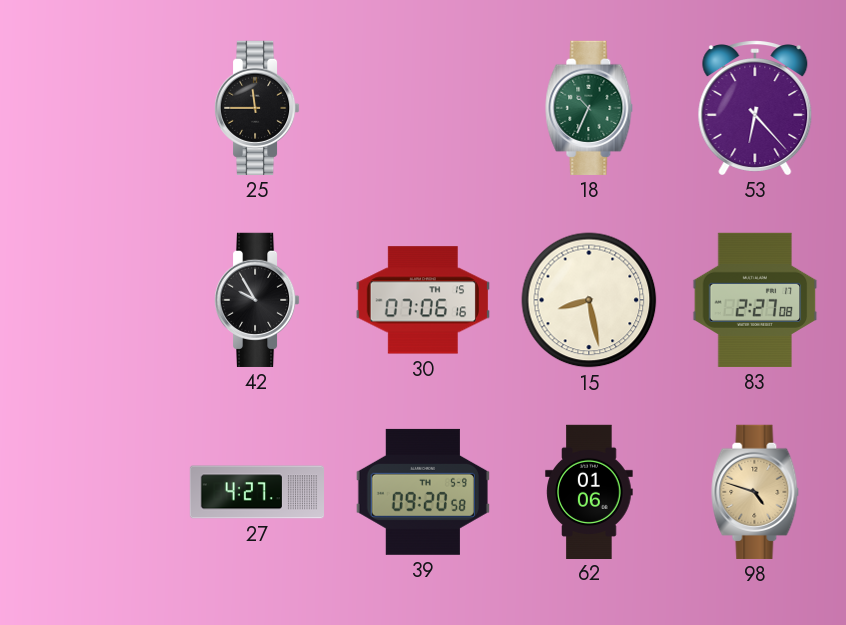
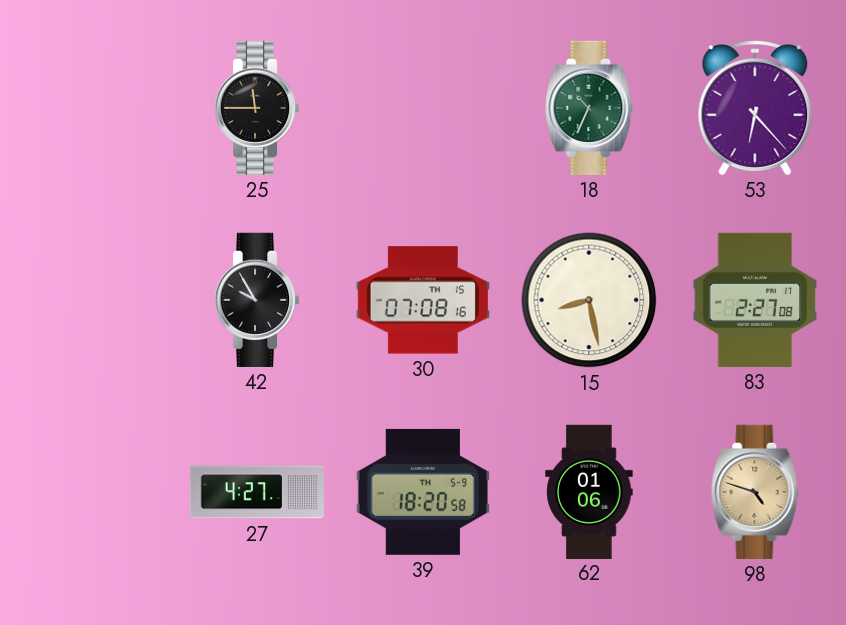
30: 07:06 -> 07:08 (423, 300)
39: 09:20 -> 18:20 (423, 492)
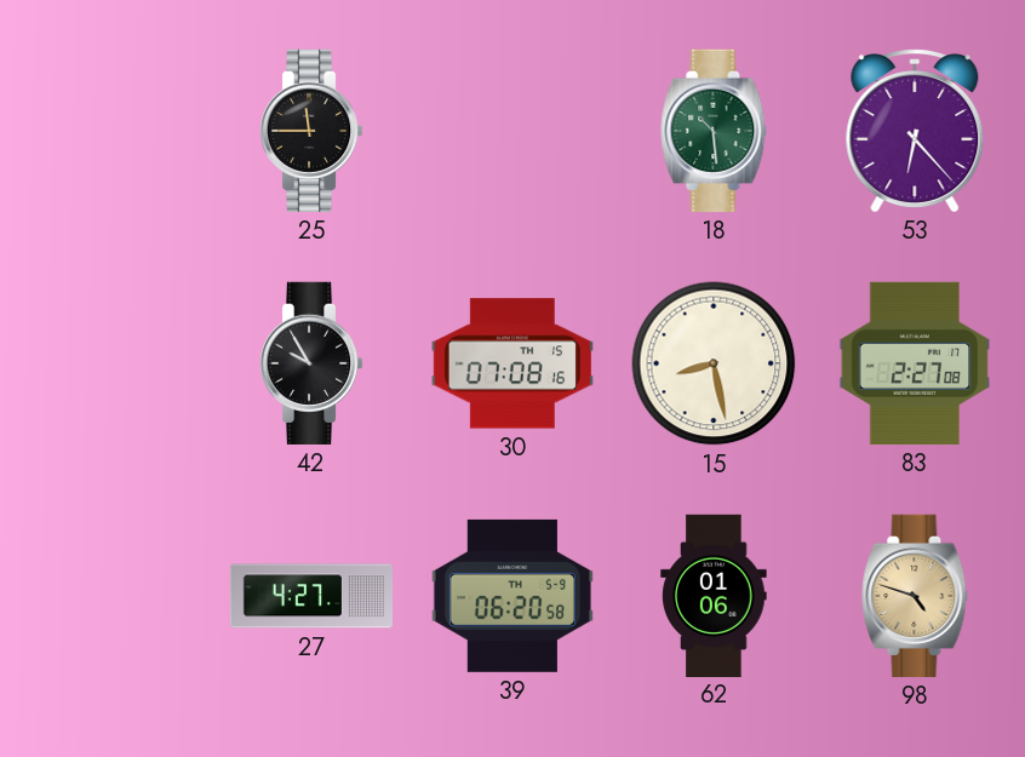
18: 10:34 -> 10:29 (714, 131)
39: 18:20 -> 06:20 (512, 596)
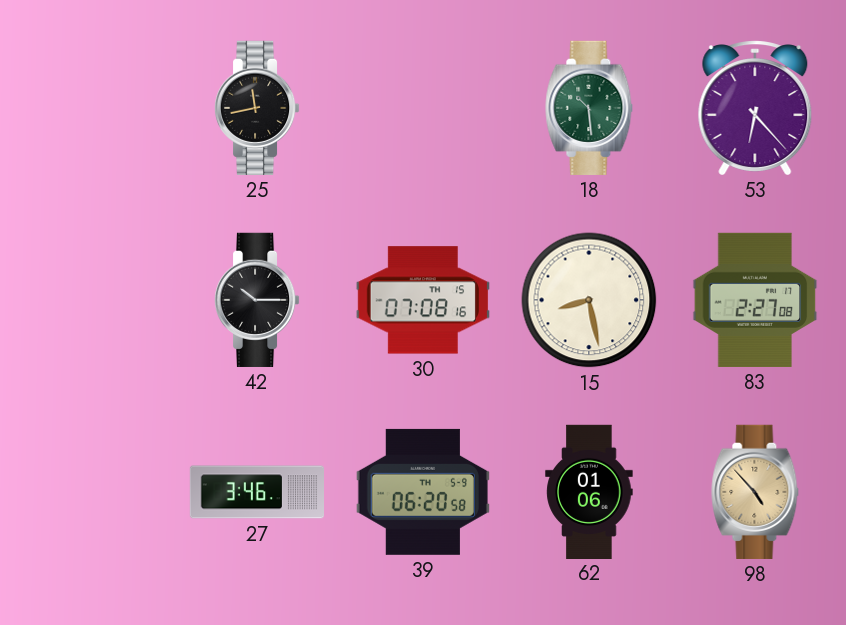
25: 11:45 -> 11:43 (257, 108)
42: 9:55 -> 10:15 (257, 300)
27: 4:27 -> 3:46 (256, 492)
98: 4:48 -> 4:53 (755, 492)
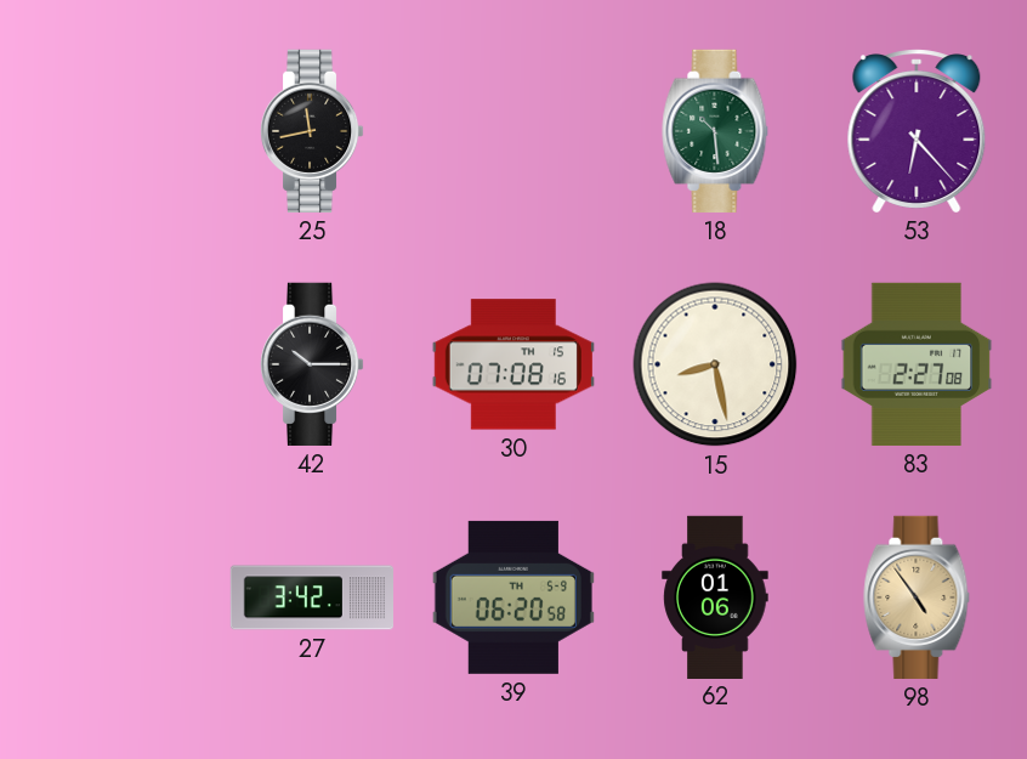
27: 3:46 -> 3:42 (311, 597)
98: 4:53 -> 4:54 (917, 597)
